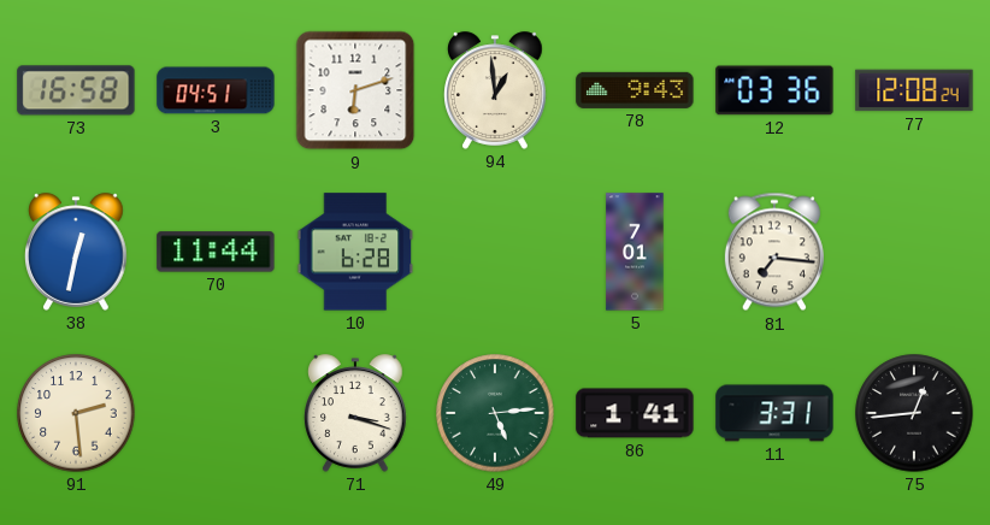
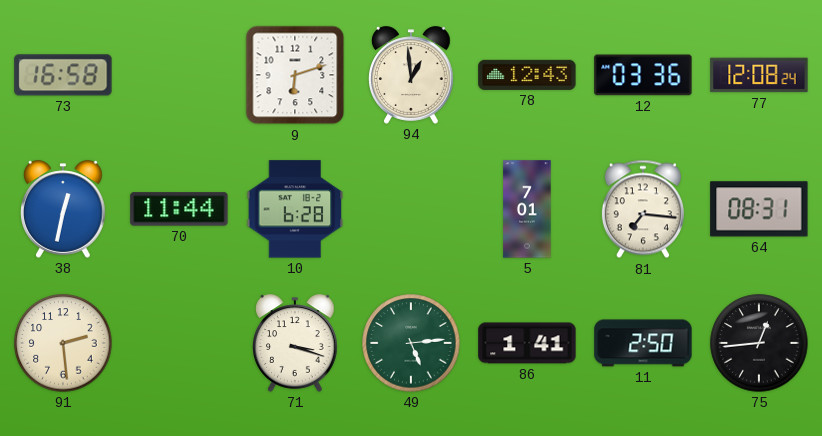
3: 04:51 -> none (216, 90)
78: 9:43 -> 12:43 (527, 75)
64: none -> 08:31 (759, 209)
11: 3:31 -> 2:50 (643, 343)
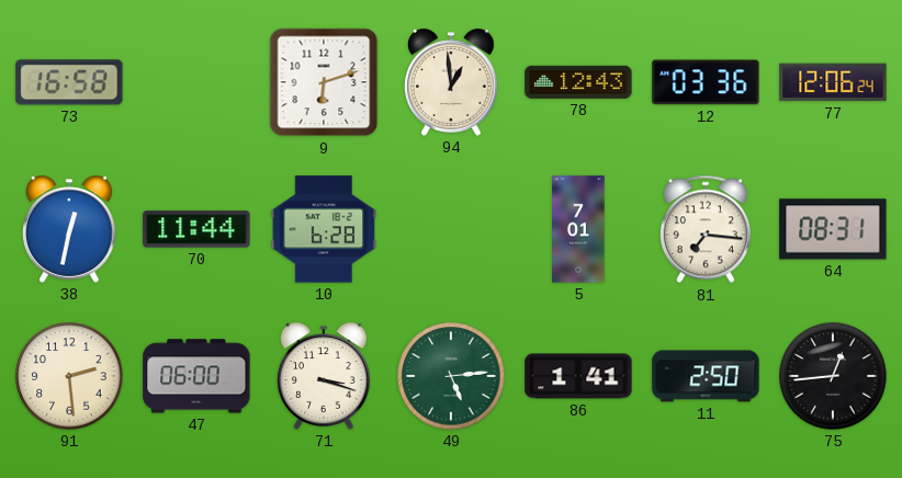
77: 12:08 -> 12:06 (833, 82)
47: none -> 06:00 (196, 376)
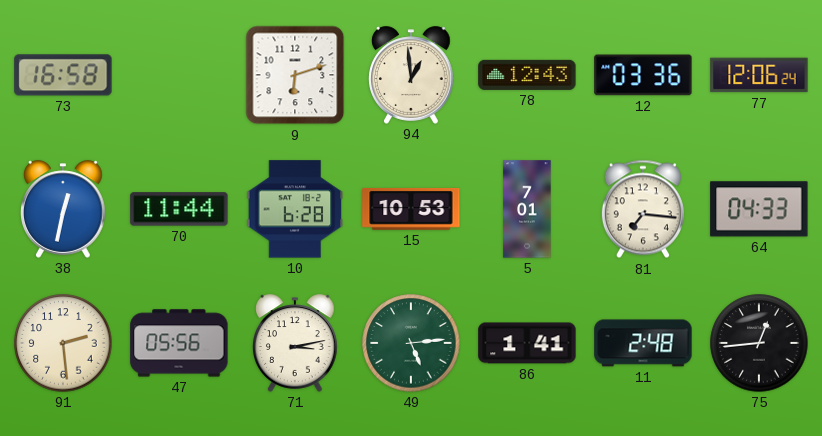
15: none -> 10:53 (411, 209)
64: 08:31 -> 04:33 (759, 209)
47: 06:00 -> 05:56 (179, 343)
71: 3:18 -> 3:13 (296, 343)
11: 2:50 -> 2:48 (643, 343)
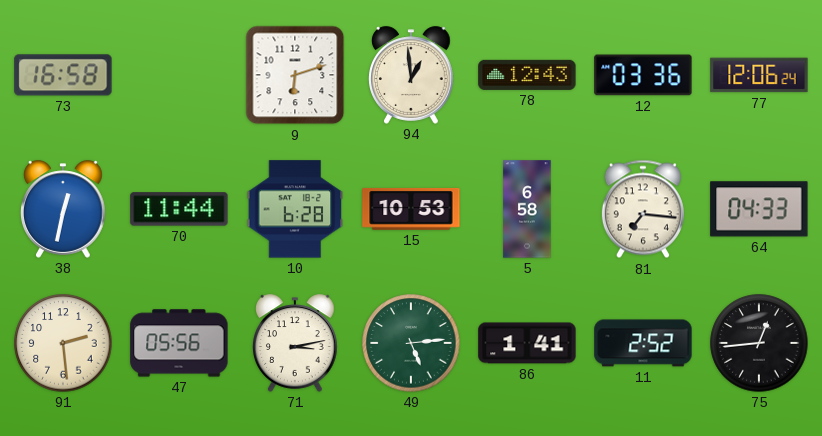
5: 7:01 -> 6:58 (527, 209)
11: 2:48 -> 2:52 (643, 343)
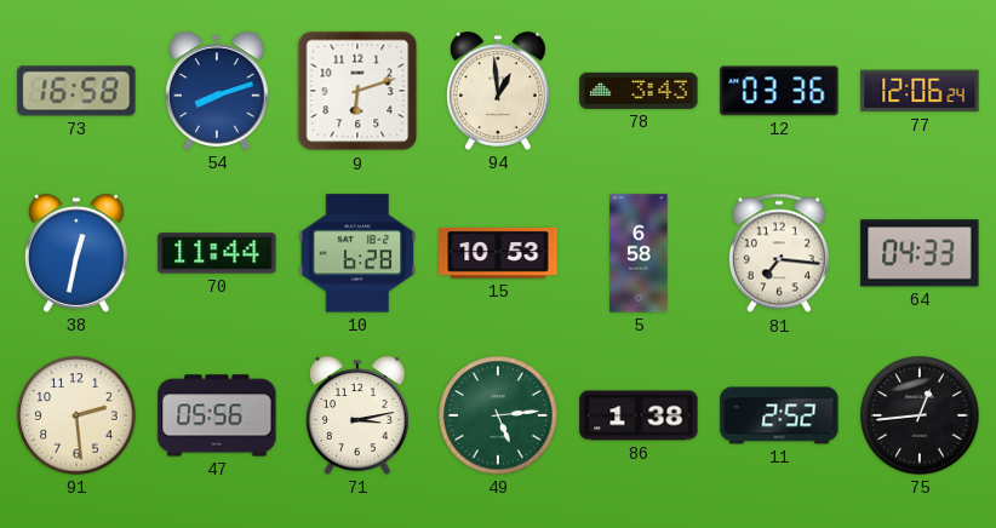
54: none -> 8:12 (218, 91)
78: 12:43 -> 3:43 (639, 91)
86: 1:41 -> 1:38 (639, 415)
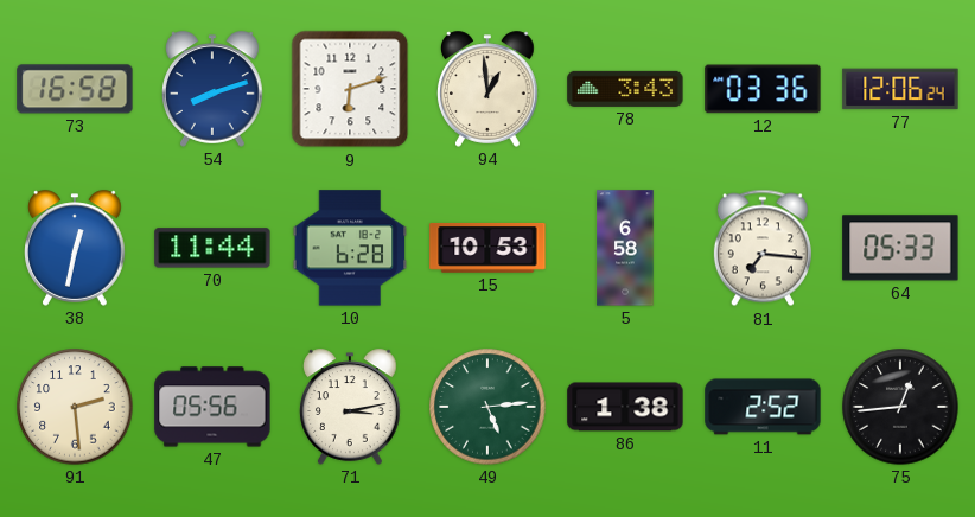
64: 04:33 -> 05:33 (900, 248)
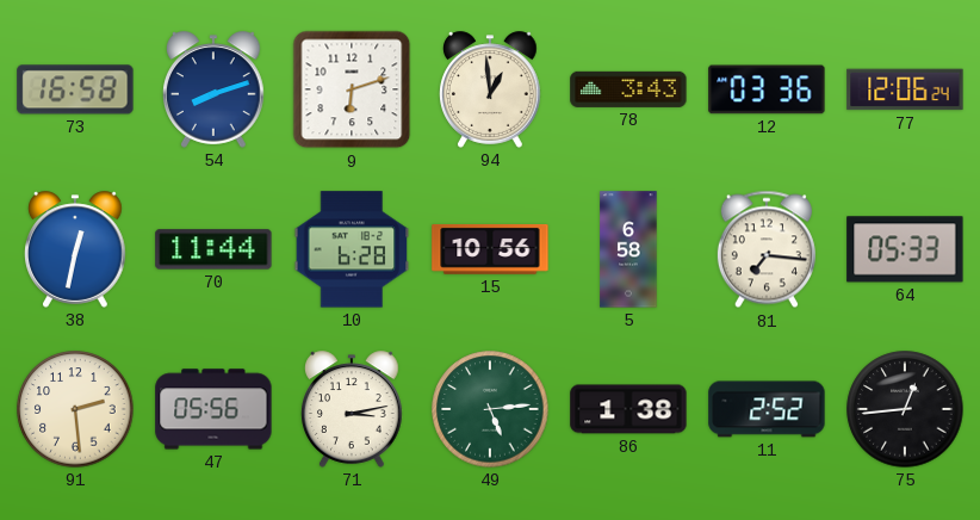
15: 10:53 -> 10:56 (490, 249)
